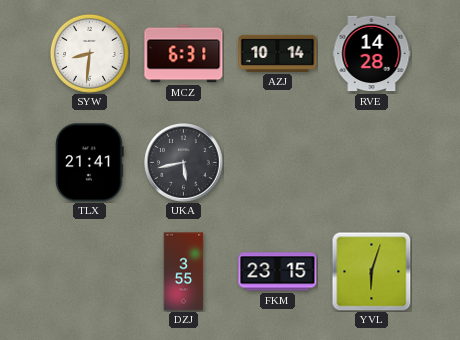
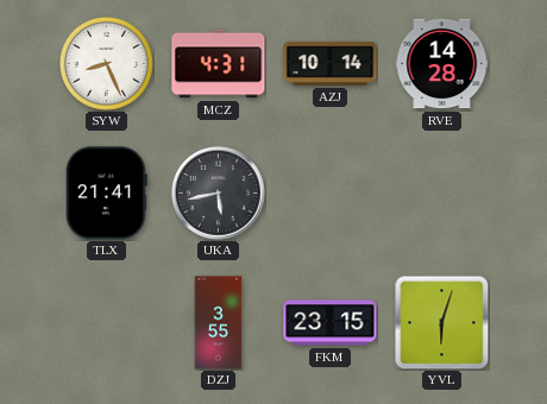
SYW: 8:31 -> 8:26 (106, 63)
MCZ: 6:31 -> 4:31 (219, 64)
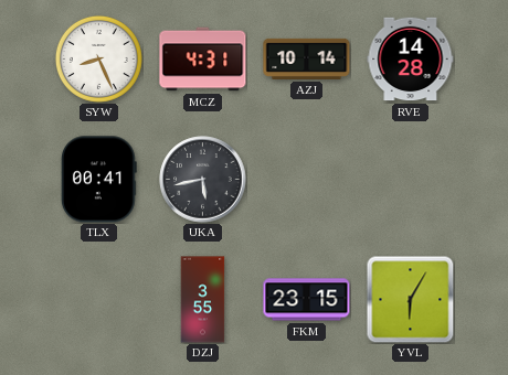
TLX: 21:41 -> 00:41 (99, 180)
YVL: 6:03 -> 6:05 (410, 299)
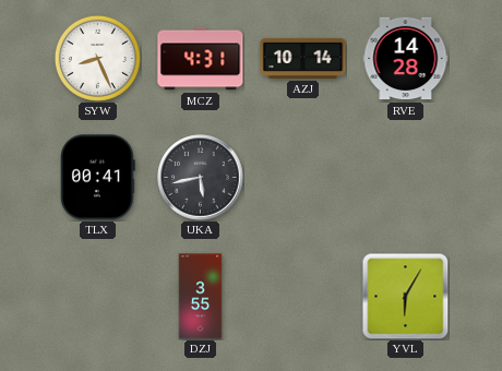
FKM: 23:15 -> none (307, 300)
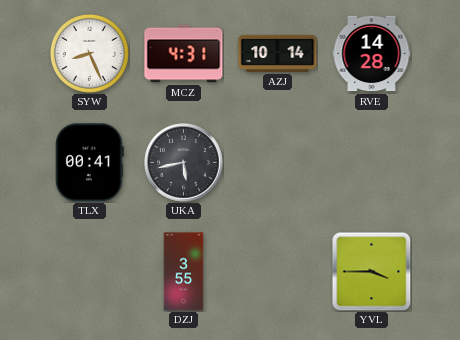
YVL: 6:05 -> 3:45 (371, 271)
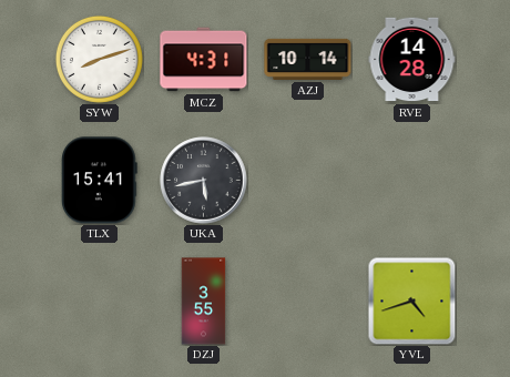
SYW: 8:26 -> 8:12 (99, 59)
TLX: 00:41 -> 15:41 (100, 181)
YVL: 3:45 -> 4:42 (411, 300)
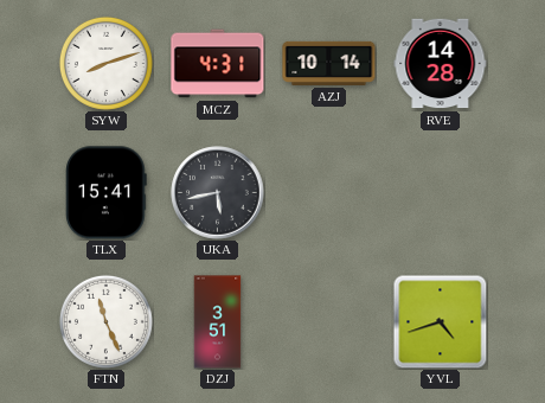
FTN: none -> 11:26 (105, 321)
DZJ: 3:55 -> 3:51 (218, 322)
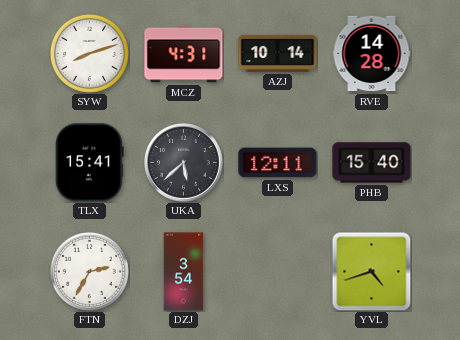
UKA: 5:43 -> 5:38 (184, 163)
LXS: none -> 12:11 (278, 163)
PHB: none -> 15:40 (372, 163)
FTN: 11:26 -> 2:35 (89, 271)
DZJ: 3:51 -> 3:54 (184, 272)
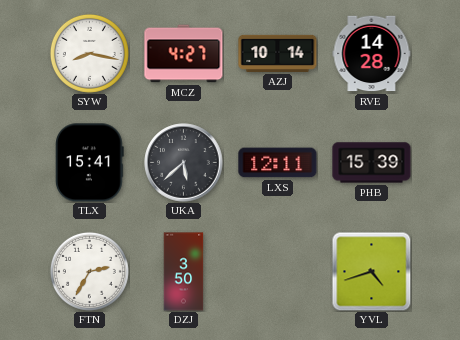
SYW: 8:12 -> 8:17 (89, 53)
MCZ: 4:31 -> 4:27 (184, 54)
PHB: 15:40 -> 15:39 (372, 163)
DZJ: 3:54 -> 3:50 (184, 272)
